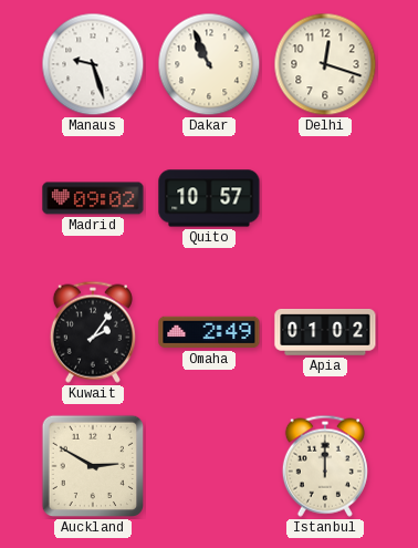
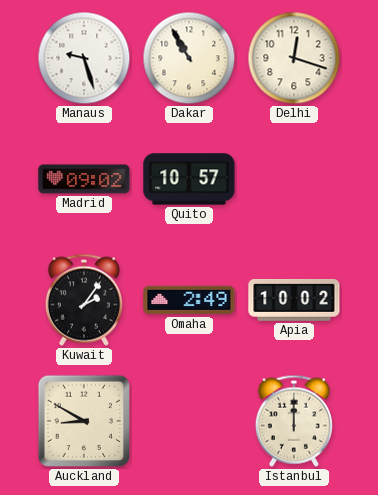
Dakar: 10:56 -> 10:55 (189, 58)
Apia: 01:02 -> 10:02 (294, 300)
Auckland: 2:50 -> 8:50 (84, 421)
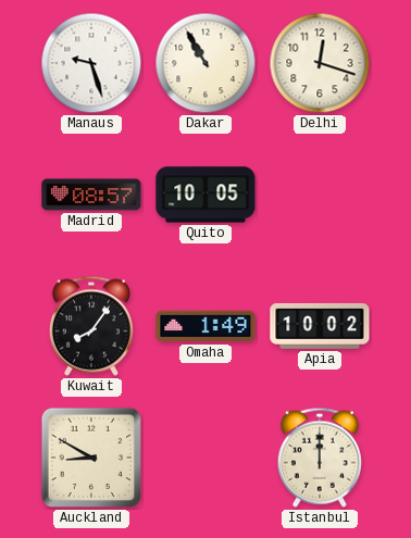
Madrid: 09:02 -> 08:57 (91, 195)
Quito: 10:57 -> 10:05 (205, 195)
Kuwait: 2:06 -> 8:06 (91, 326)
Omaha: 2:49 -> 1:49 (205, 326)
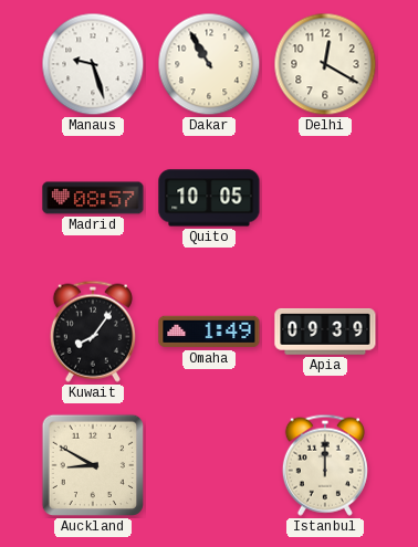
Delhi: 12:18 -> 12:20 (325, 64)
Apia: 10:02 -> 09:39 (325, 332)
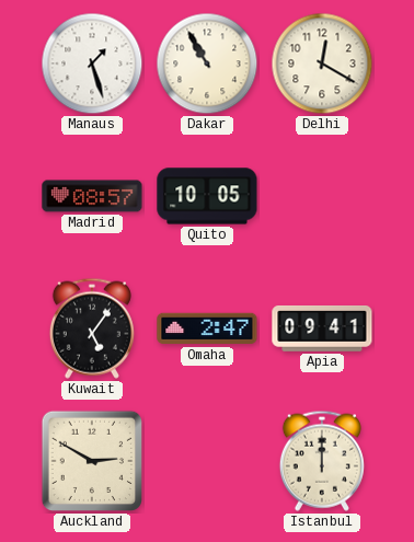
Manaus: 9:27 -> 1:27 (92, 64)
Kuwait: 8:06 -> 5:06 (92, 328)
Omaha: 1:49 -> 2:47 (207, 328)
Apia: 09:39 -> 09:41 (322, 328)
Auckland: 8:50 -> 2:50 (92, 461)
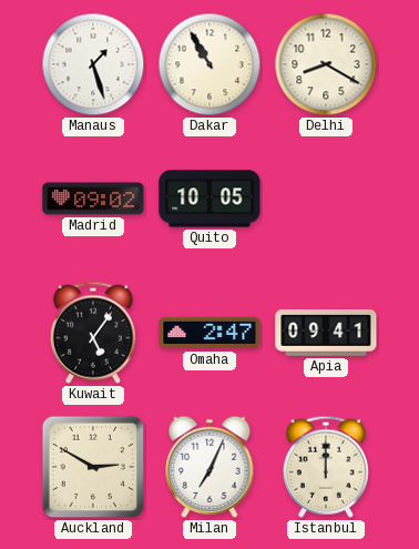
Delhi: 12:20 -> 8:20 (326, 64)
Madrid: 08:57 -> 09:02 (93, 199)
Milan: none -> 7:04 (209, 467)
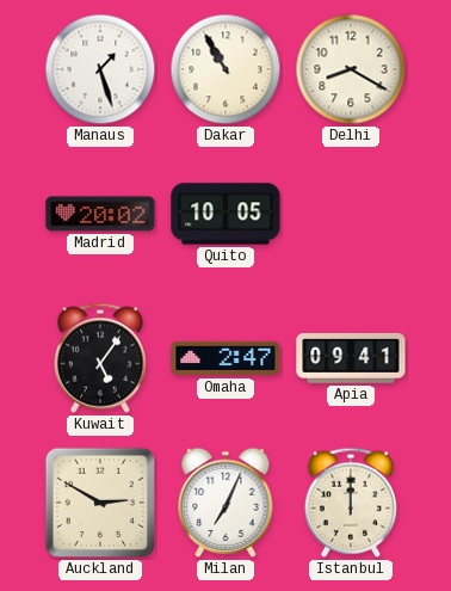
Madrid: 09:02 -> 20:02 (100, 214)
